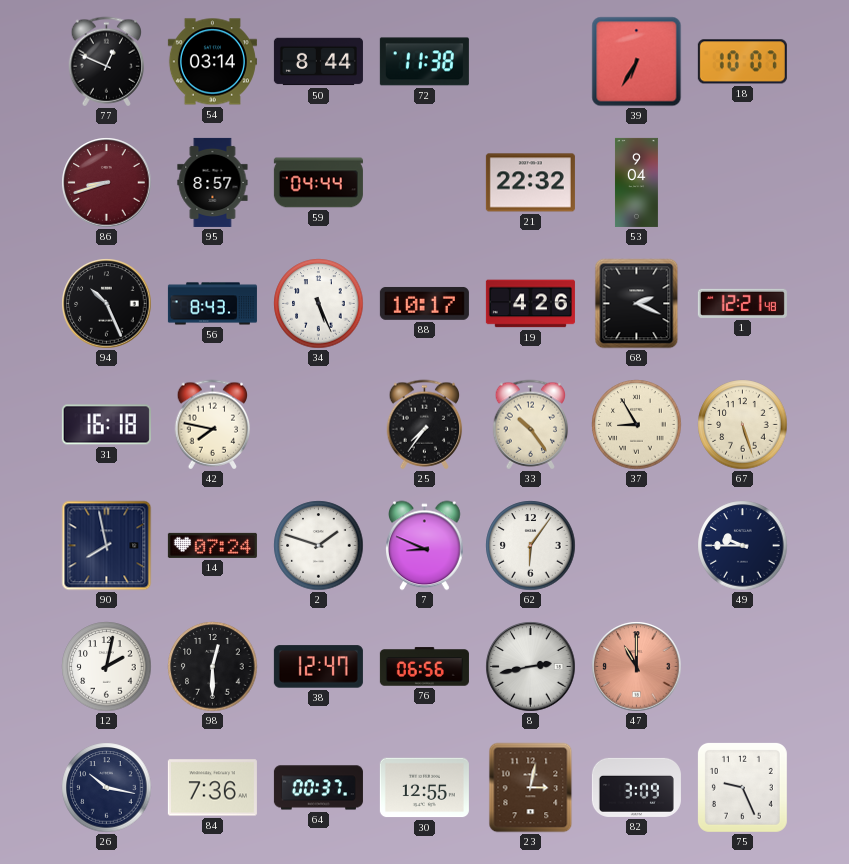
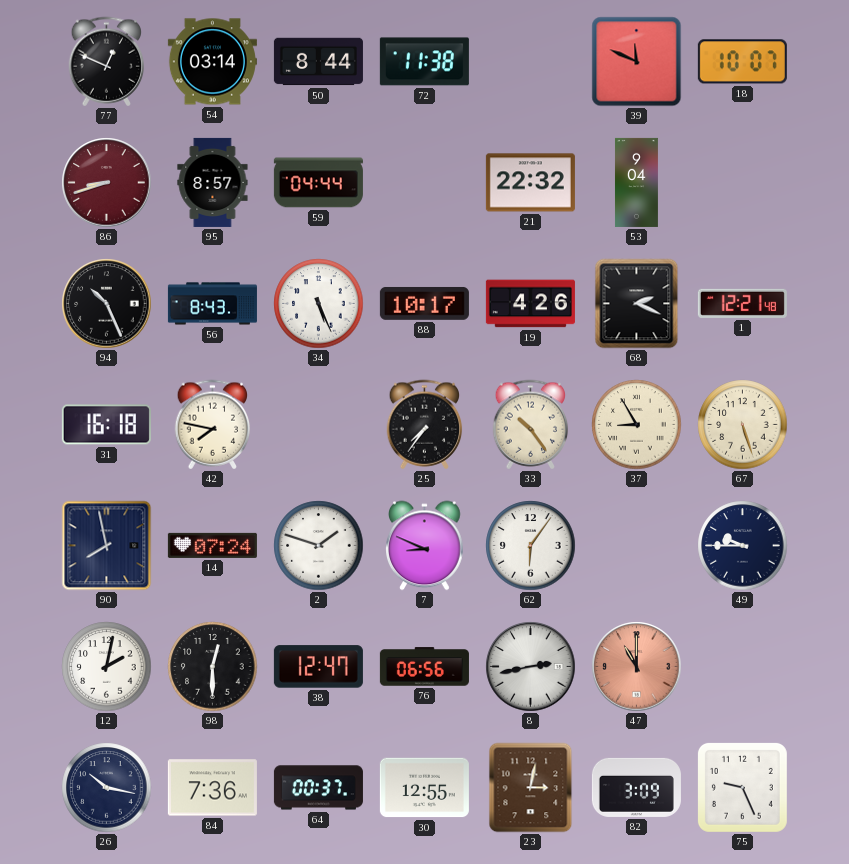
39: 6:35 -> 11:49 (637, 62)
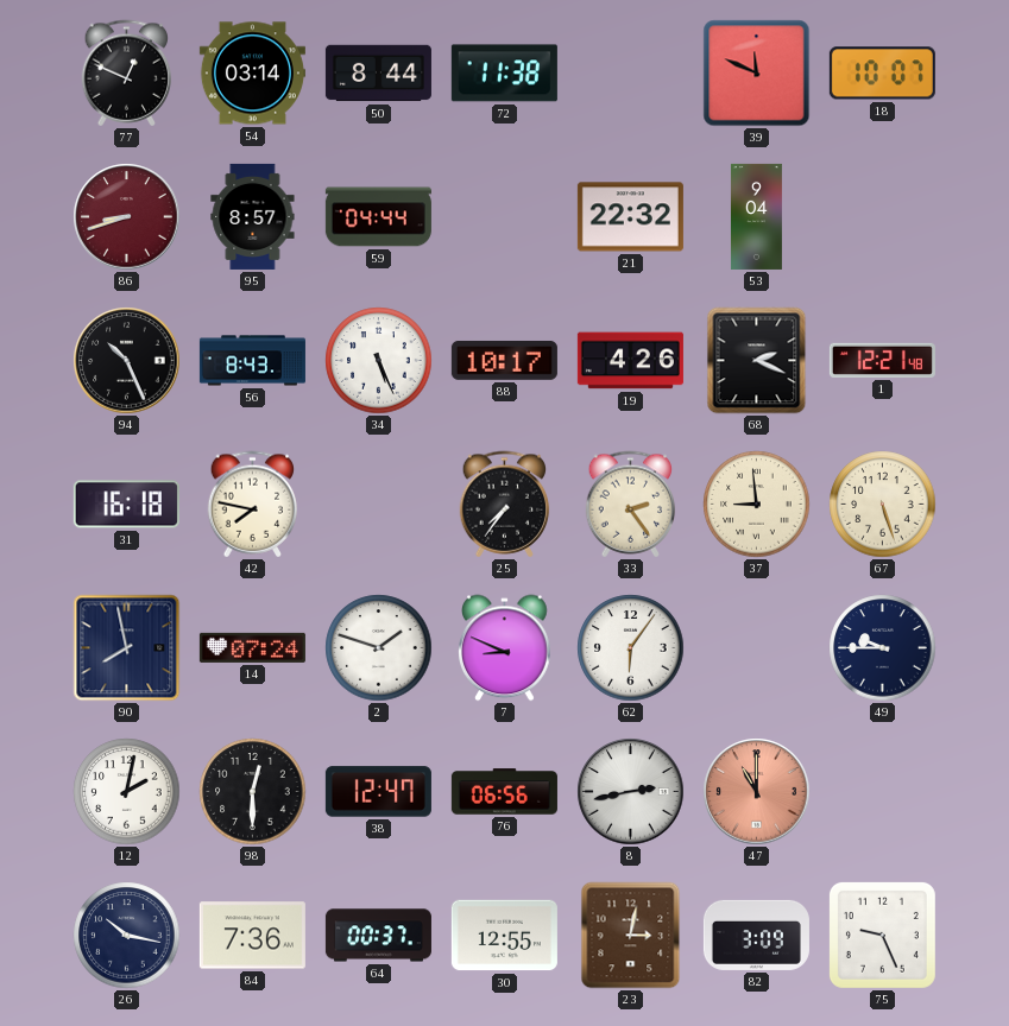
33: 10:24 -> 2:24 (631, 505)
37: 8:55 -> 8:59 (757, 505)
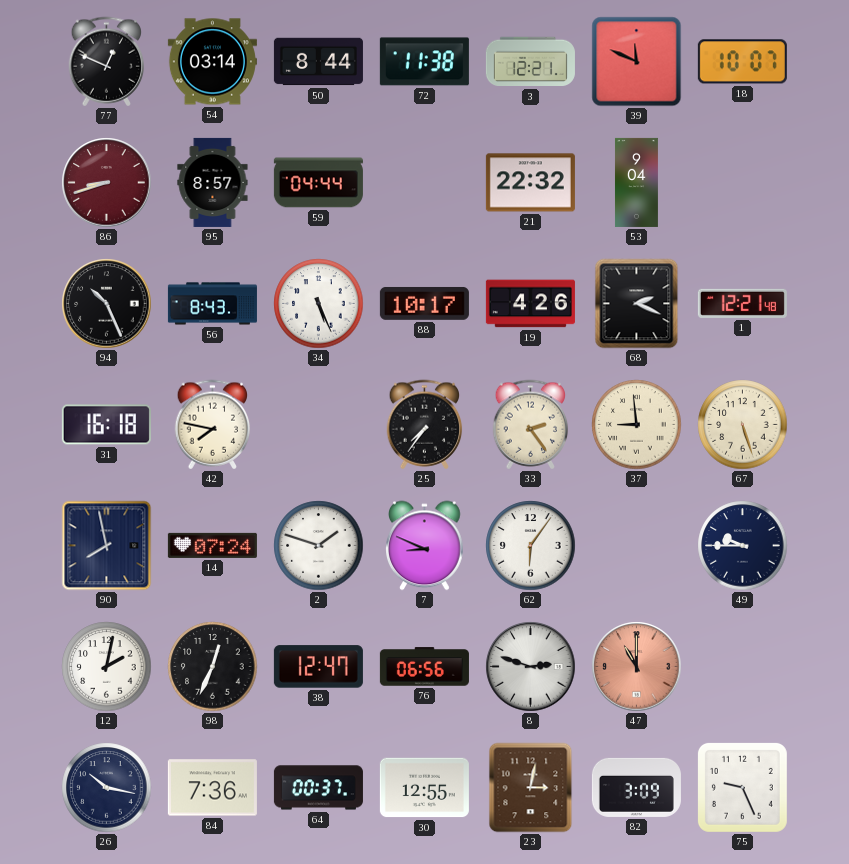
3: none -> 12:21 (530, 62)
98: 12:30 -> 12:34 (213, 667)
8: 2:43 -> 2:48 (531, 667)
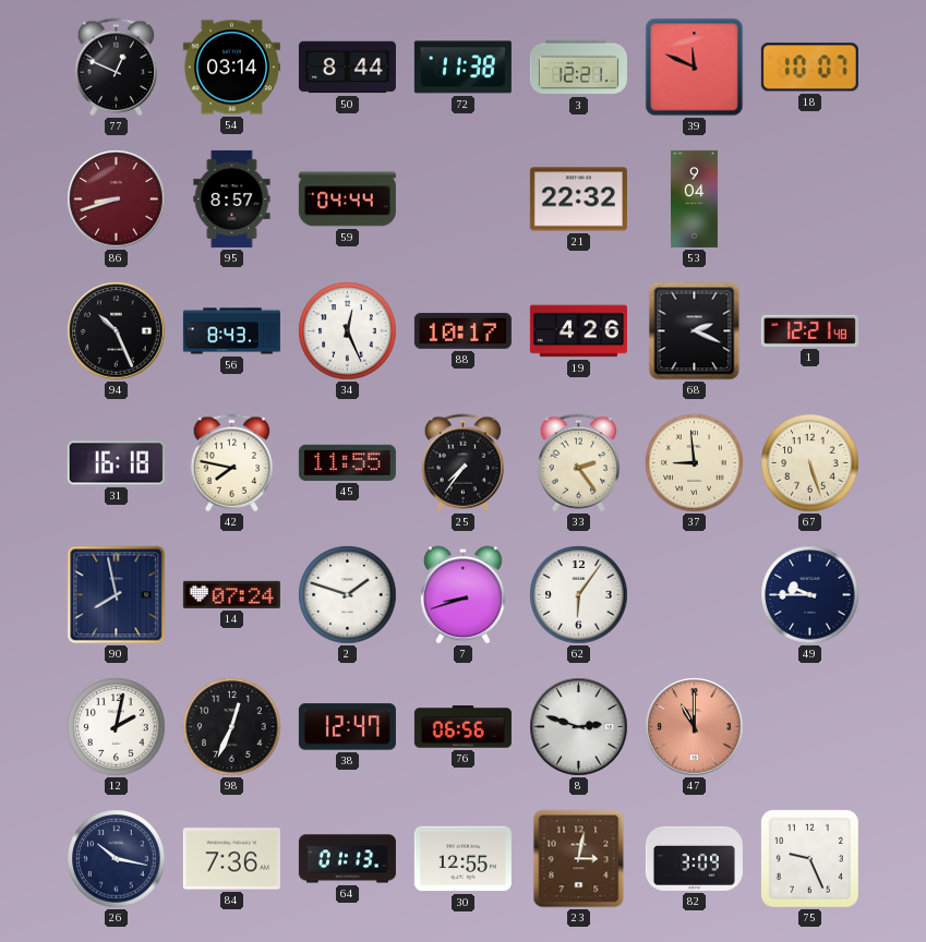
34: 5:26 -> 12:26 (348, 331)
45: none -> 11:55 (347, 462)
7: 8:49 -> 8:42 (464, 595)
64: 00:37 -> 01:13 (347, 859)
